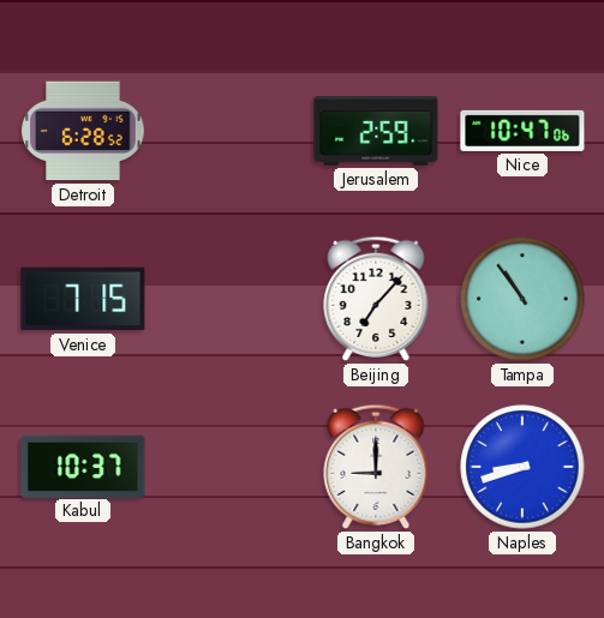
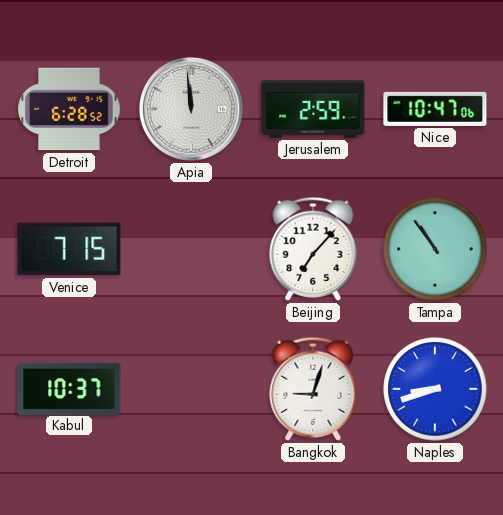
Apia: none -> 11:59 (191, 109)
Bangkok: 9:00 -> 9:03 (313, 389)
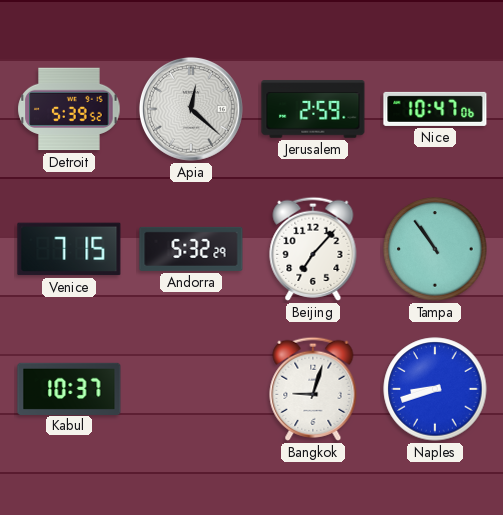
Detroit: 6:28 -> 5:39 (69, 109)
Apia: 11:59 -> 12:22 (191, 109)
Andorra: none -> 5:32 (191, 249)
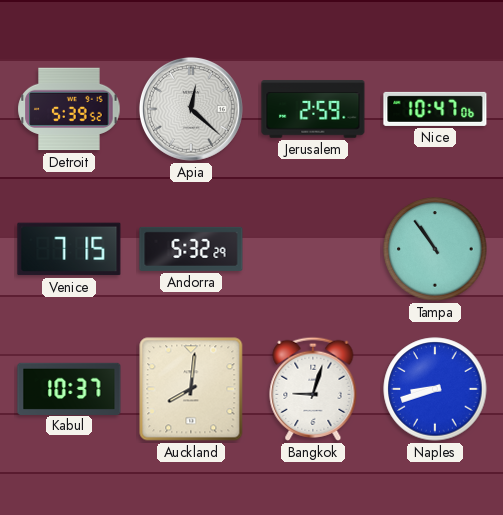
Beijing: 7:07 -> none (313, 249)
Auckland: none -> 8:01 (191, 389)
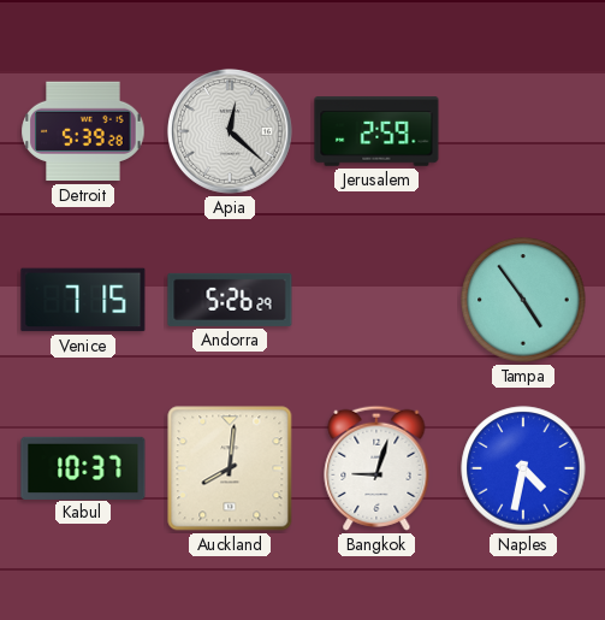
Detroit: 5:39:52 -> 5:39:28 (83, 131)
Nice: 10:47 -> none (435, 109)
Andorra: 5:32 -> 5:26 (230, 300)
Tampa: 10:54 -> 4:54 (523, 300)
Naples: 8:42 -> 4:32 (523, 468)
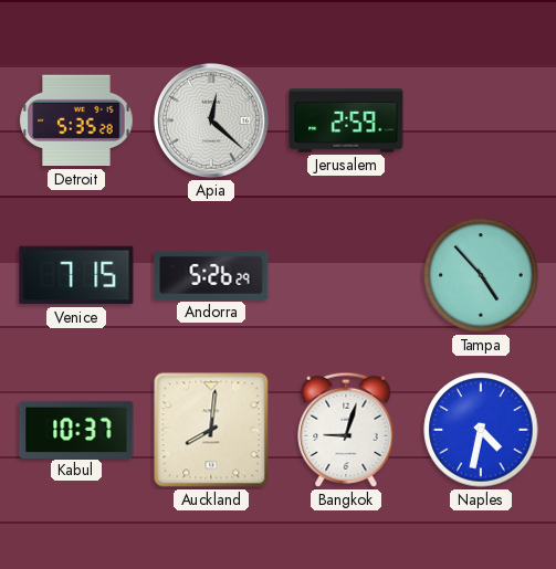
Detroit: 5:39 -> 5:35 (76, 120)
Tampa: 4:54 -> 4:53 (481, 275)
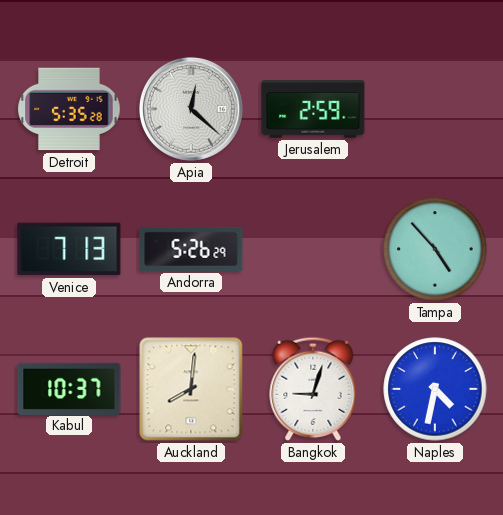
Venice: 7:15 -> 7:13 (69, 249)
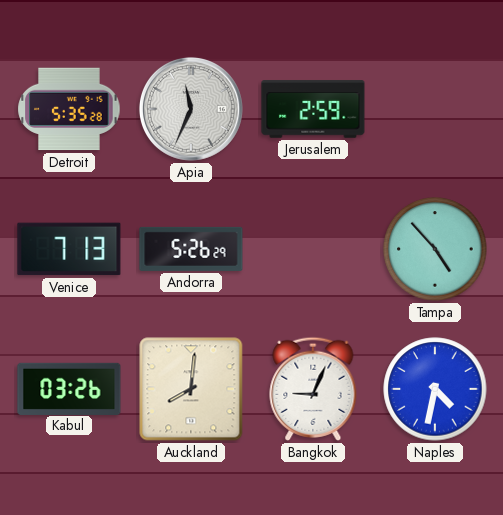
Apia: 12:22 -> 11:34 (191, 109)
Kabul: 10:37 -> 03:26 (69, 388)
Bangkok: 9:03 -> 9:04 (313, 389)
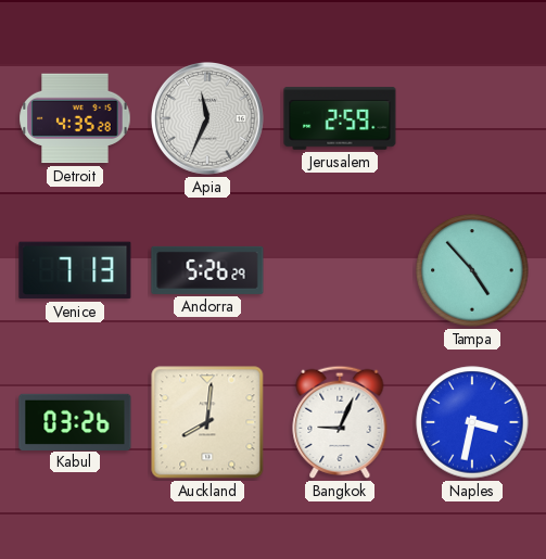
Detroit: 5:35 -> 4:35 (75, 118)
Naples: 4:32 -> 3:32 (472, 422)
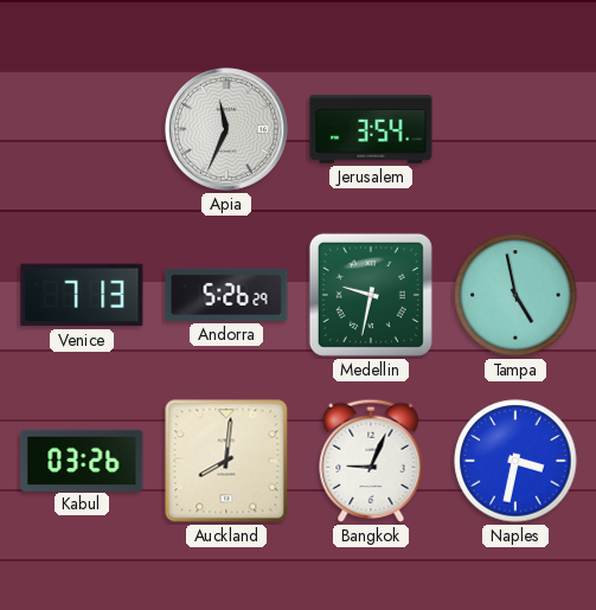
Detroit: 4:35 -> none (75, 118)
Jerusalem: 2:59 -> 3:54 (371, 129)
Medellin: none -> 9:32 (371, 295)
Tampa: 4:53 -> 4:58 (515, 295)
